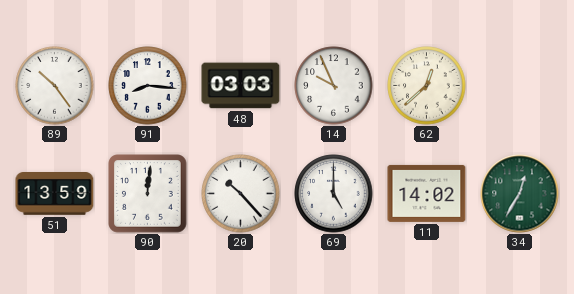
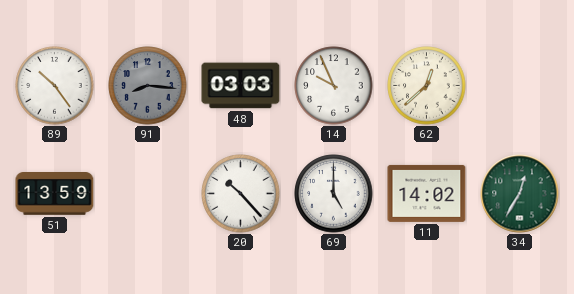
91 dial: white -> grey (148, 86)
90: 12:01 -> none (148, 194)
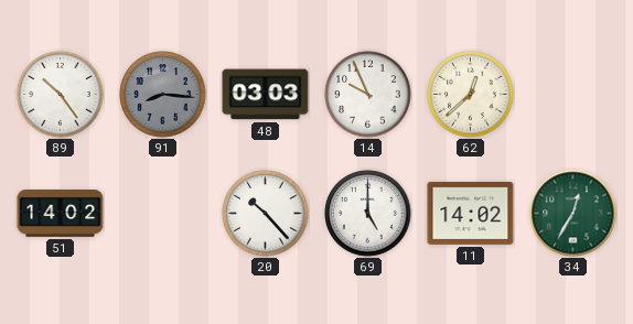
51: 13:59 -> 14:02 (61, 214)
